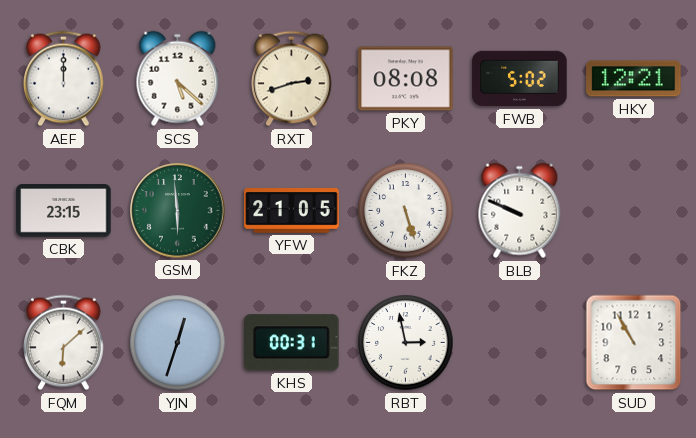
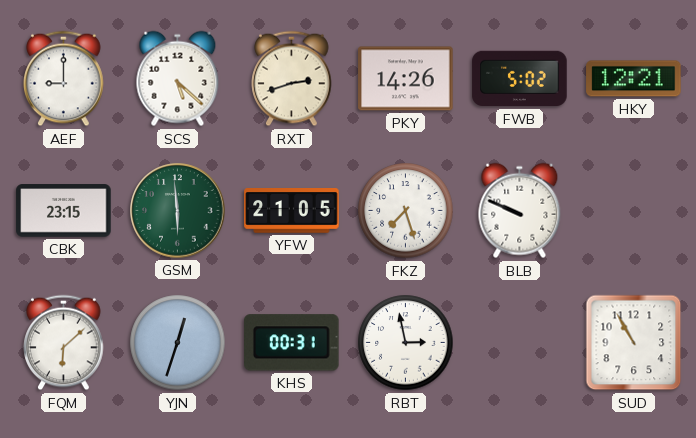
AEF: 12:00 -> 9:00 (64, 79)
PKY: 08:08 -> 14:26 (406, 79)
FKZ: 5:27 -> 7:27 (406, 211)
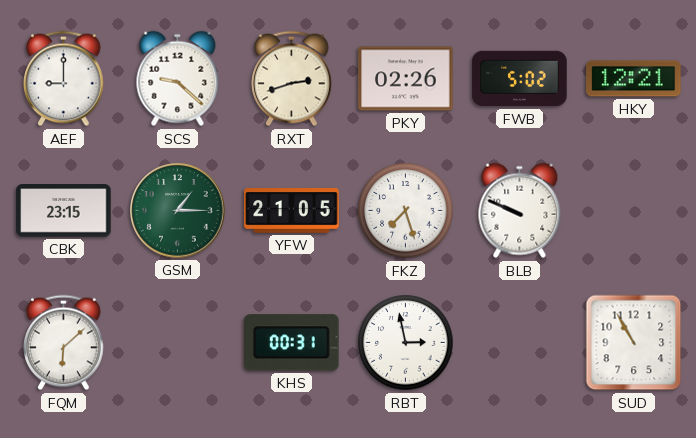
SCS: 5:22 -> 9:22 (178, 79)
PKY: 14:26 -> 02:26 (406, 79)
GSM: 5:59 -> 1:15 (178, 211)
YJN: 12:33 -> none (178, 343)
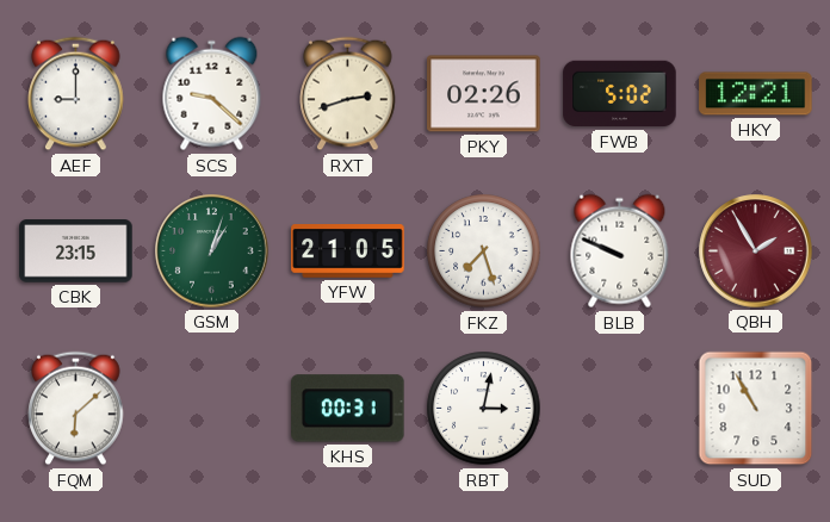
GSM: 1:15 -> 1:03 (212, 251)
QBH: none -> 1:55 (756, 251)
RBT: 2:58 -> 3:02 (484, 409)
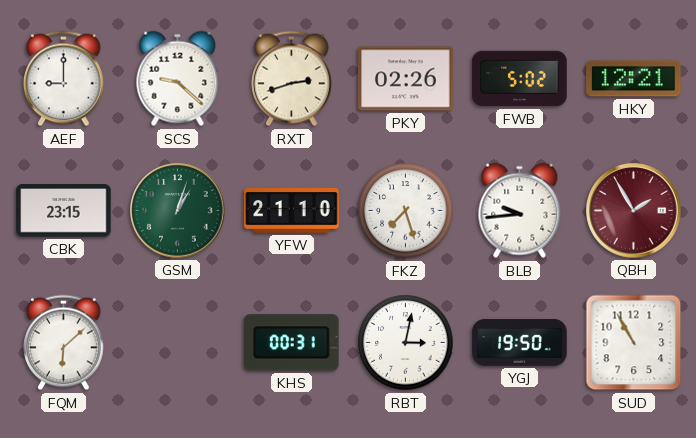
YFW: 21:05 -> 21:10 (292, 211)
BLB: 9:49 -> 9:44 (520, 211)
YGJ: none -> 19:50 (520, 342)
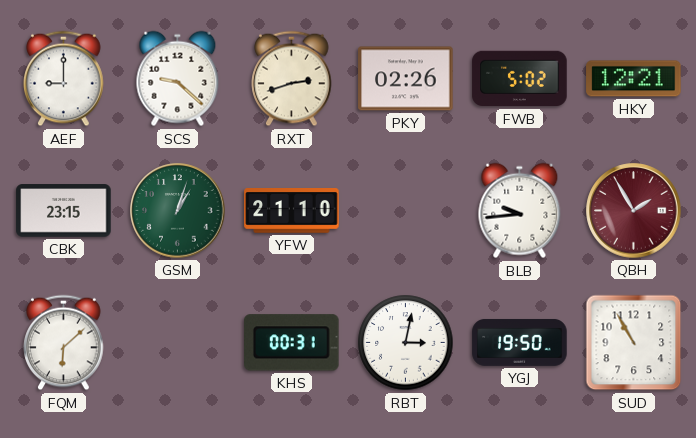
FKZ: 7:27 -> none (406, 211)
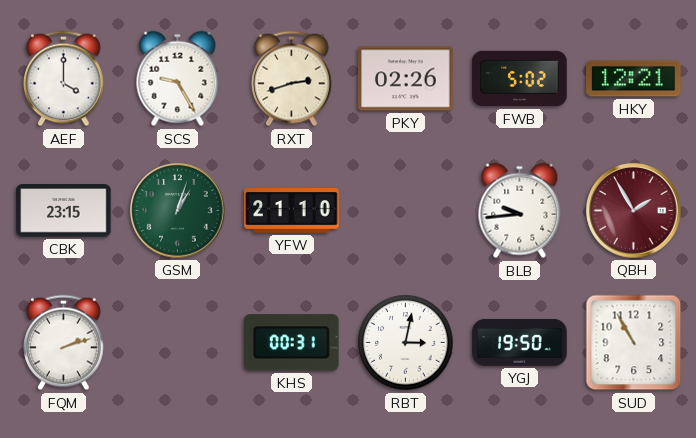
AEF: 9:00 -> 4:00 (64, 79)
SCS: 9:22 -> 9:25 (178, 79)
FQM: 6:08 -> 2:12 (64, 343)
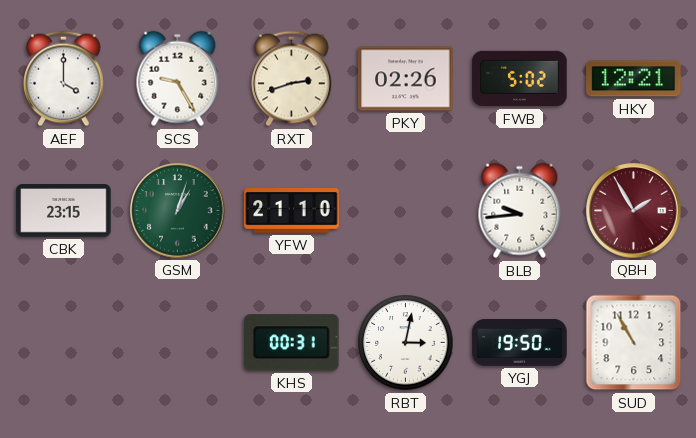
FQM: 2:12 -> none (64, 343)
